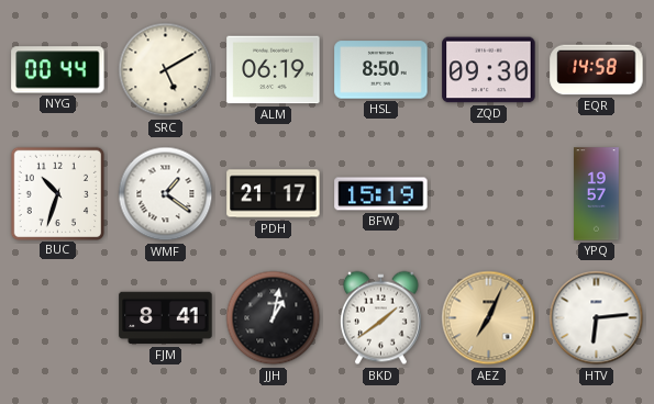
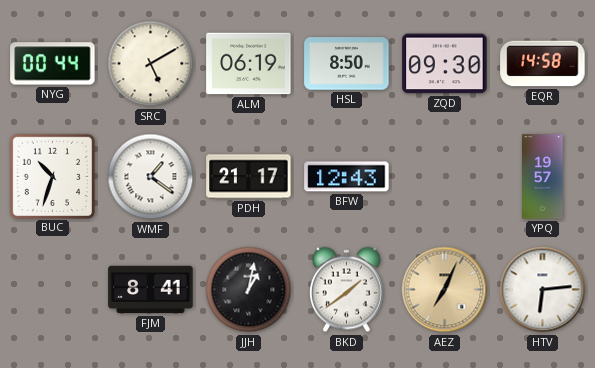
BFW: 15:19 -> 12:43 (347, 177)
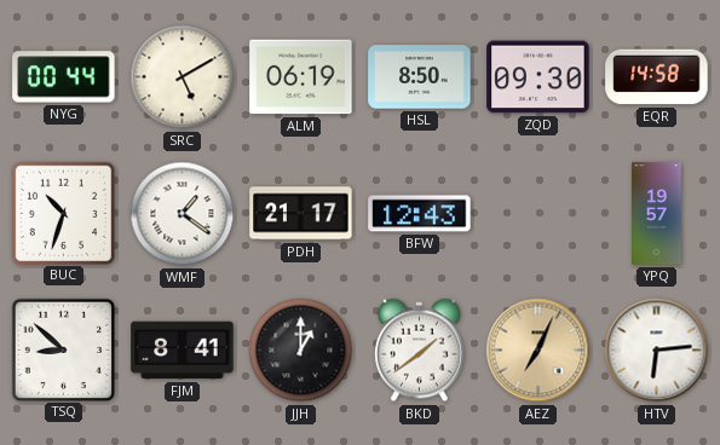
TSQ: none -> 8:52 (63, 349)
JJH: 1:02 -> 1:00 (301, 351)
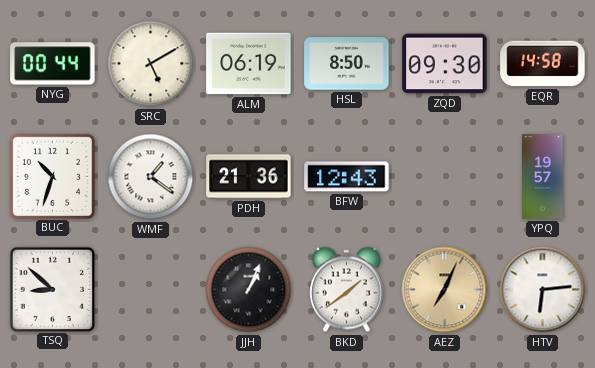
PDH: 21:17 -> 21:36 (249, 177)
FJM: 8:41 -> none (183, 351)
JJH: 1:00 -> 1:04 (249, 290)
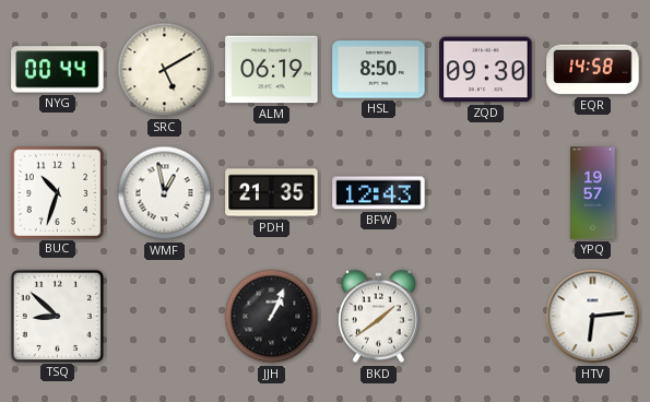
WMF: 1:21 -> 12:58 (165, 193)
PDH: 21:36 -> 21:35 (272, 193)
AEZ: 7:04 -> none (445, 290)
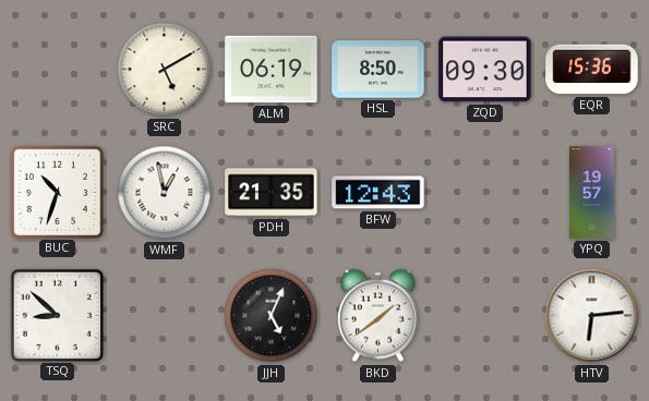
NYG: 00:44 -> none (58, 70)
EQR: 14:58 -> 15:36 (592, 70)
JJH: 1:04 -> 5:04 (272, 316)
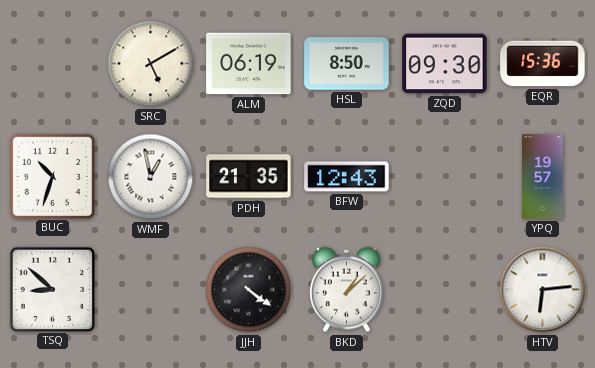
JJH: 5:04 -> 4:21 (249, 290)
BKD: 1:39 -> 1:08 (347, 290)
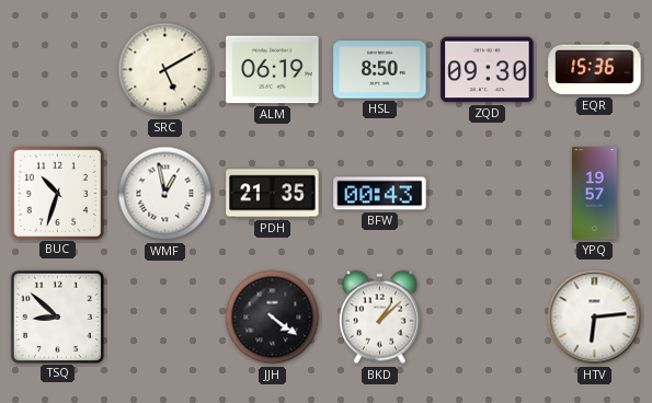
BFW: 12:43 -> 00:43 (380, 194)
